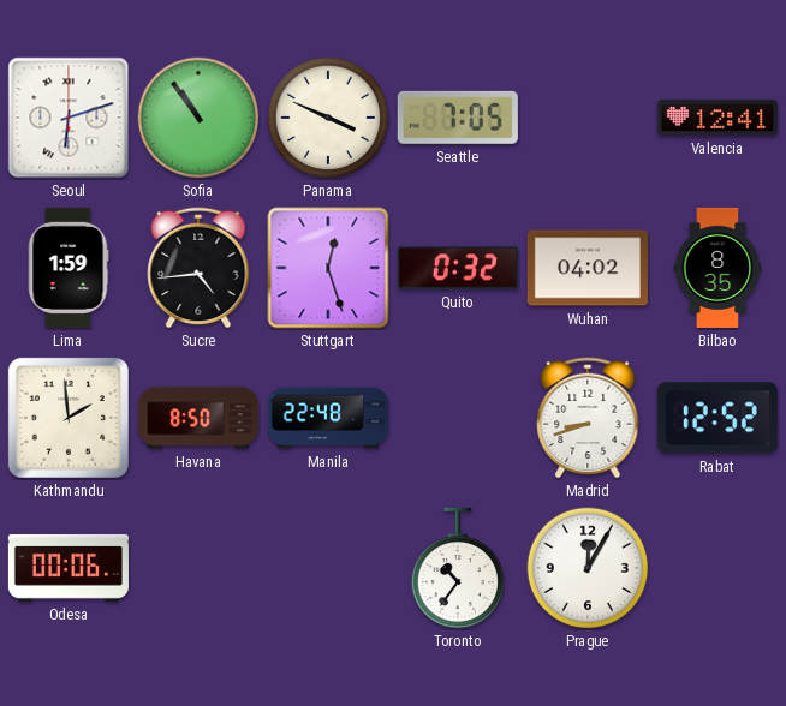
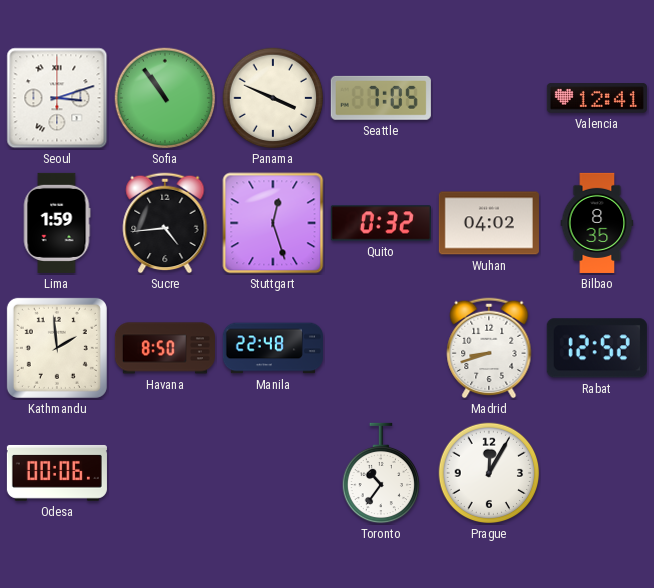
Seoul: 6:12 -> 3:12 (57, 98)
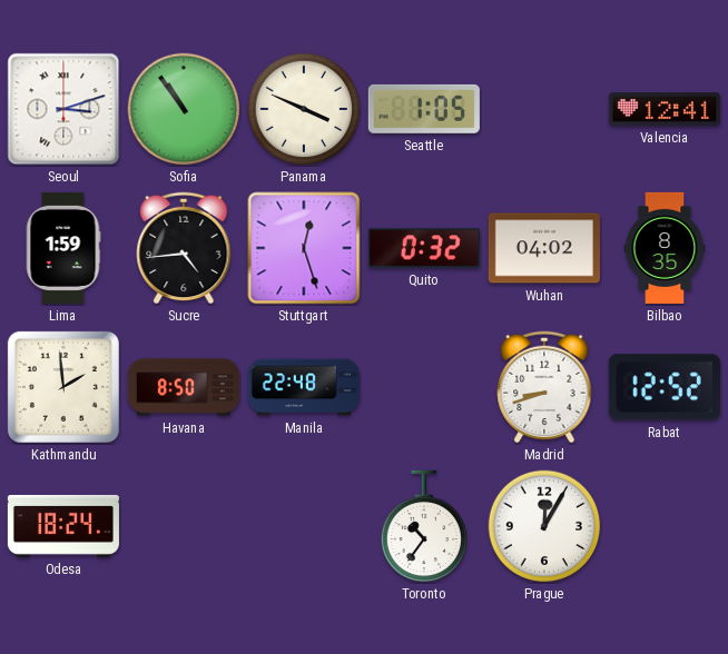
Seattle: 7:05 -> 1:05 (424, 109)
Odesa: 00:06 -> 18:24 (63, 526)
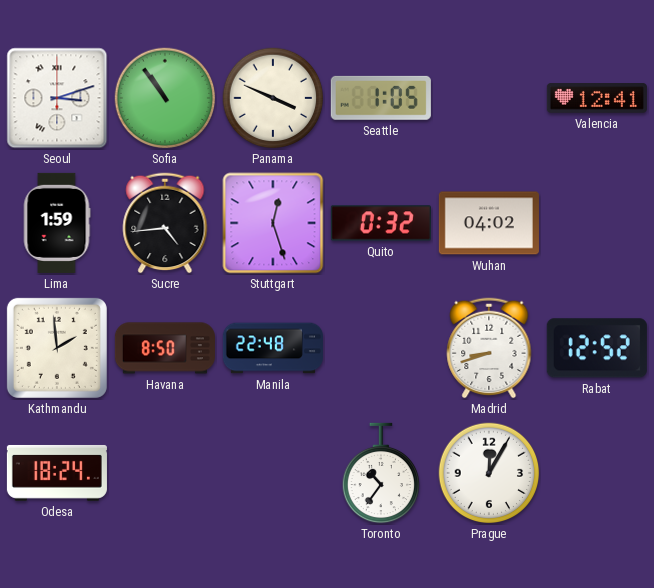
Bilbao: 8:35 -> none (665, 248)
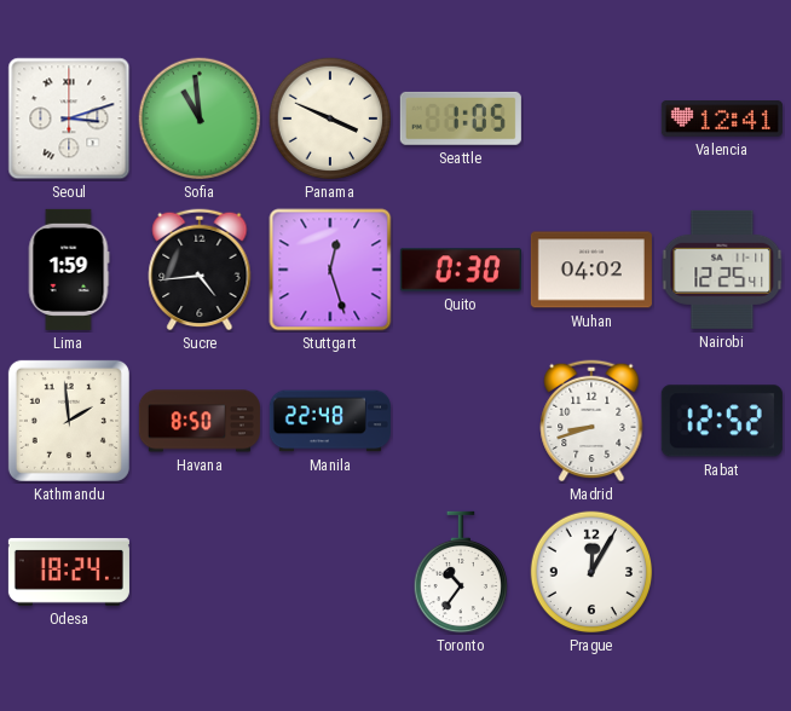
Sofia: 10:54 -> 10:59 (200, 118)
Quito: 0:32 -> 0:30 (461, 270)
Nairobi: none -> 12:25 (722, 270)
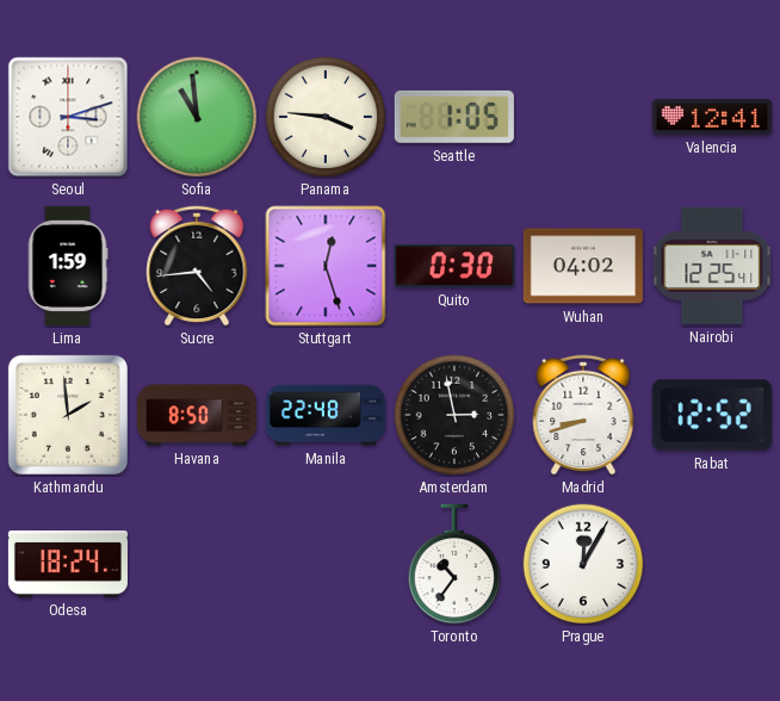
Panama: 3:49 -> 3:46 (326, 117)
Amsterdam: none -> 2:58 (454, 415)
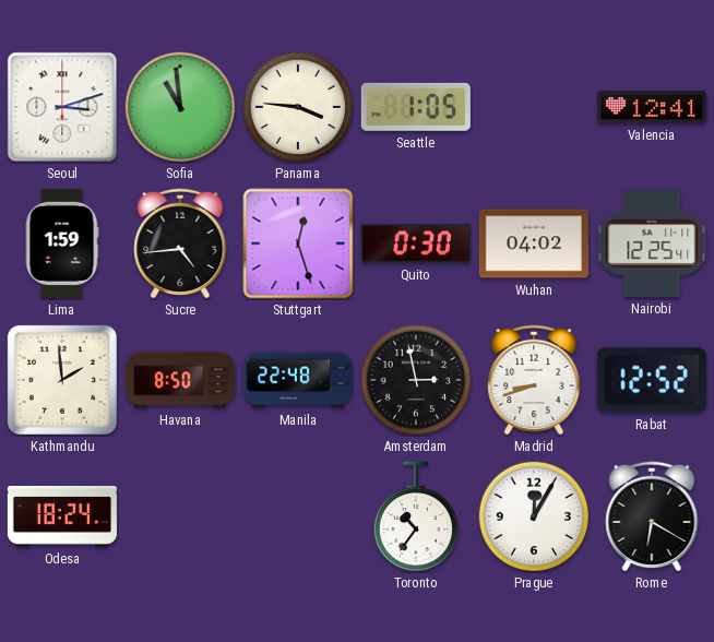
Rome: none -> 6:20 (652, 516)
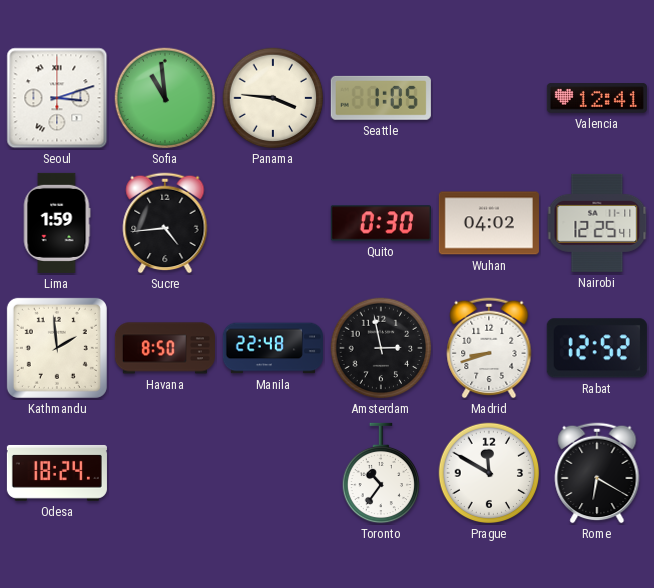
Stuttgart: 12:27 -> none (298, 243)
Prague: 12:05 -> 11:50 (489, 473)
